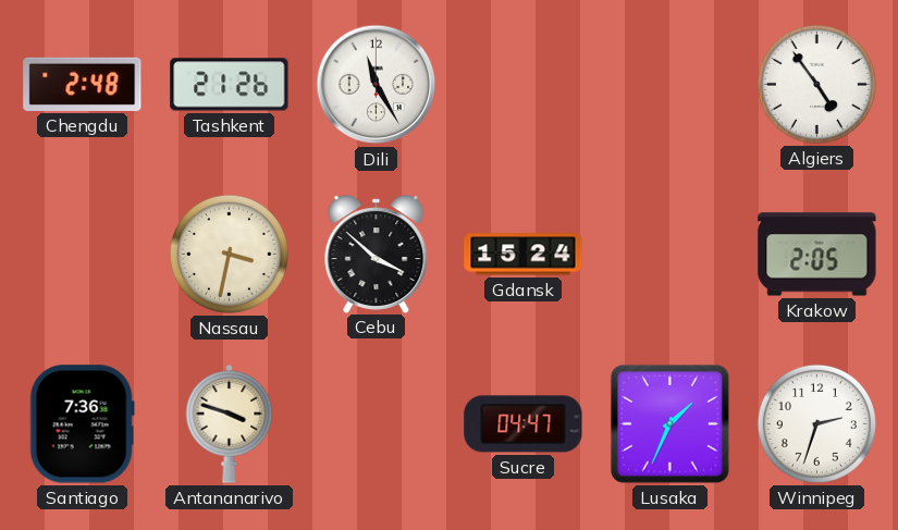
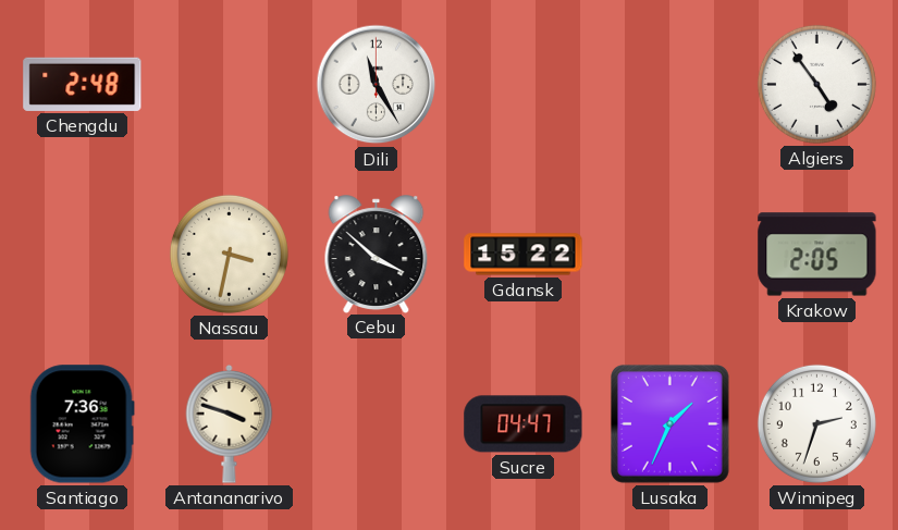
Tashkent: 21:26 -> none (230, 85)
Gdansk: 15:24 -> 15:22 (524, 255)
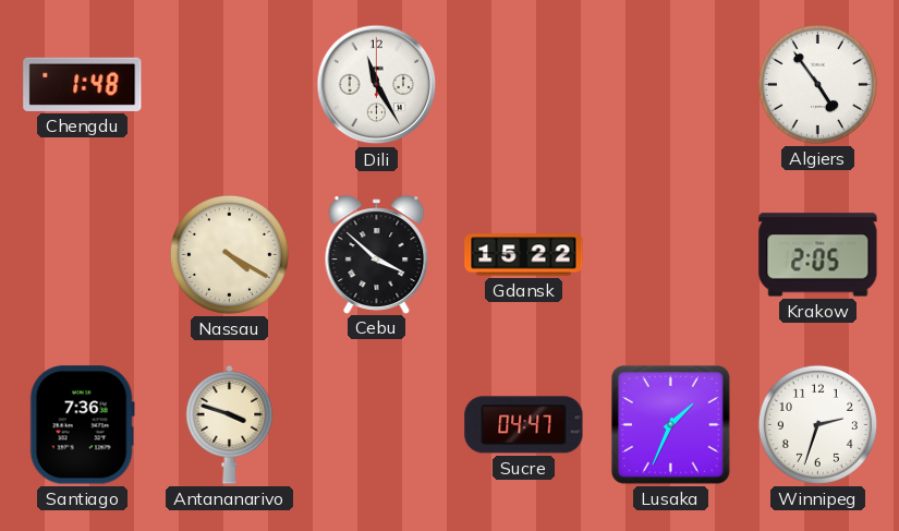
Chengdu: 2:48 -> 1:48 (83, 84)
Nassau: 3:32 -> 4:20 (229, 254)
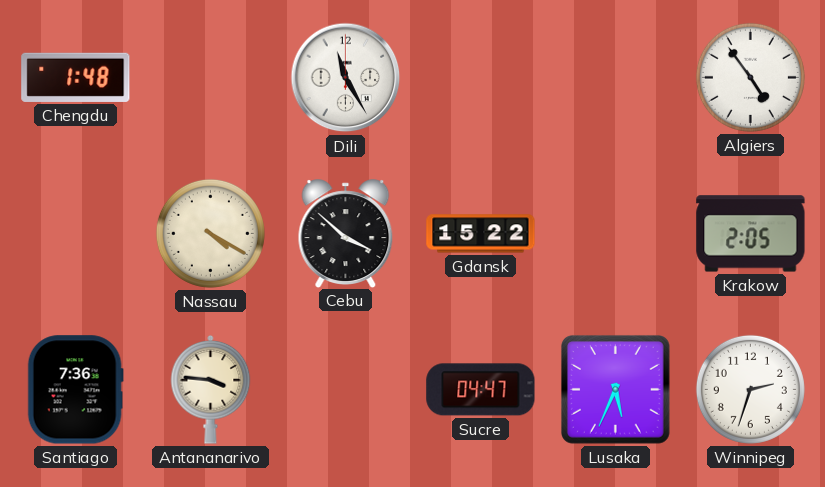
Antananarivo: 3:48 -> 3:46 (211, 389)
Lusaka: 1:34 -> 5:34 (615, 389)
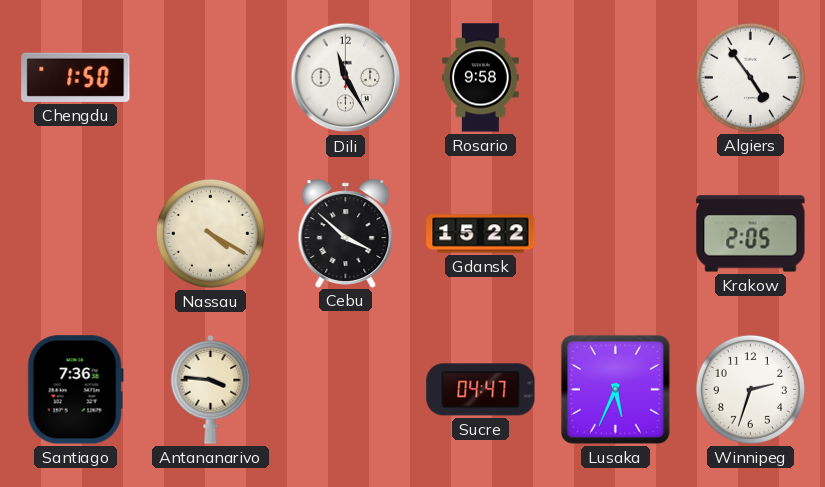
Chengdu: 1:48 -> 1:50 (76, 77)
Rosario: none -> 9:58 (481, 78)
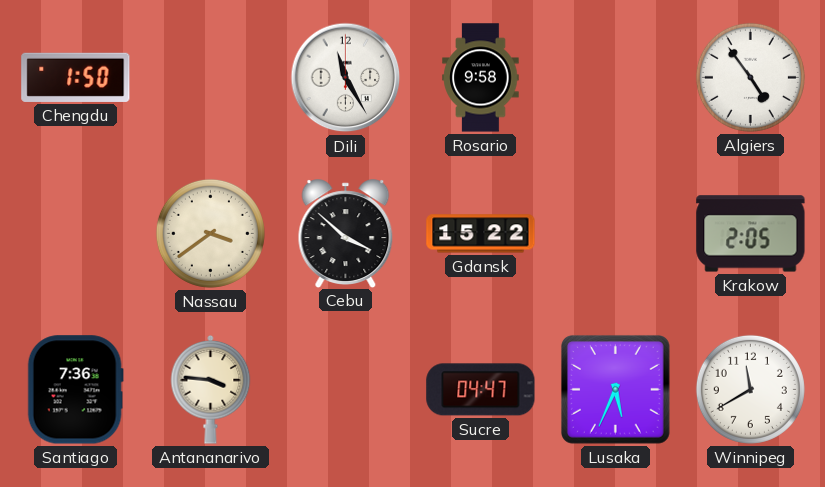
Nassau: 4:20 -> 3:39 (210, 233)
Winnipeg: 2:33 -> 11:40 (750, 389)
